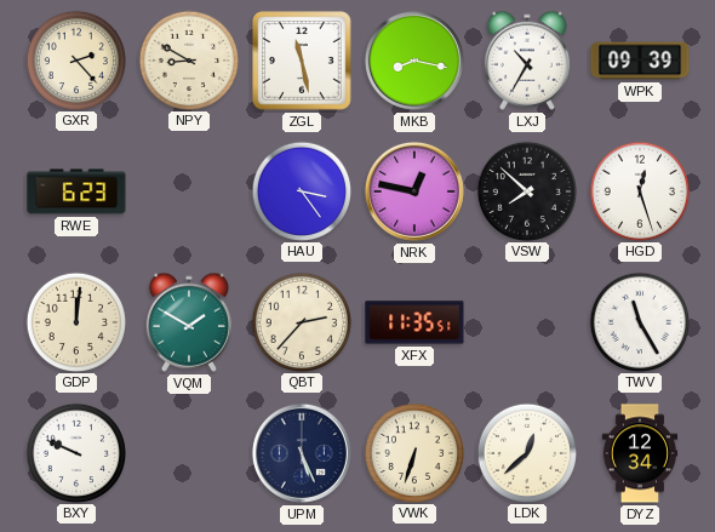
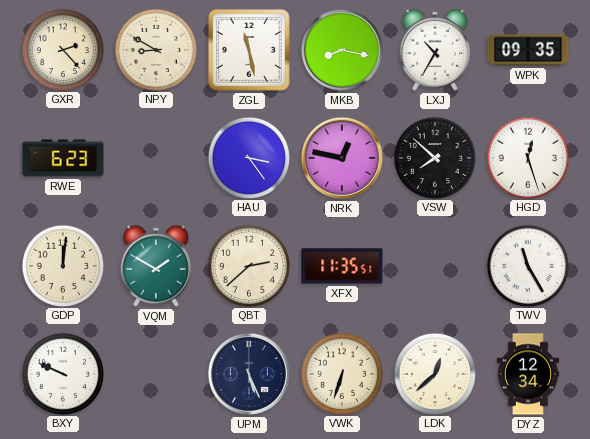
WPK: 09:39 -> 09:35 (528, 50)
QBT: 2:37 -> 2:38 (248, 265)
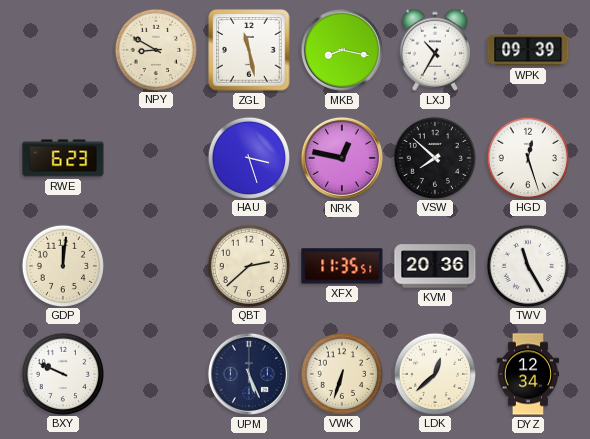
GXR: 2:23 -> none (62, 49)
WPK: 09:35 -> 09:39 (528, 50)
HAU: 3:24 -> 3:27 (248, 157)
VQM: 1:50 -> none (156, 266)
KVM: none -> 20:36 (435, 266)
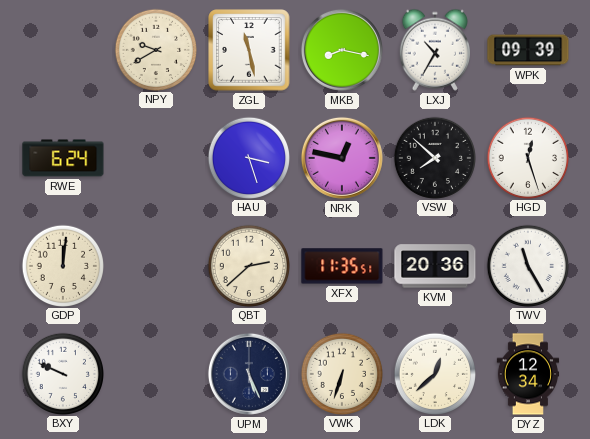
NPY: 8:50 -> 9:40 (155, 49)
RWE: 6:23 -> 6:24 (63, 158)
